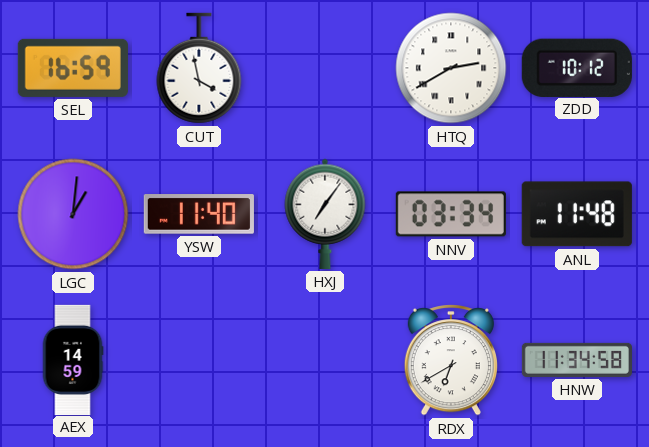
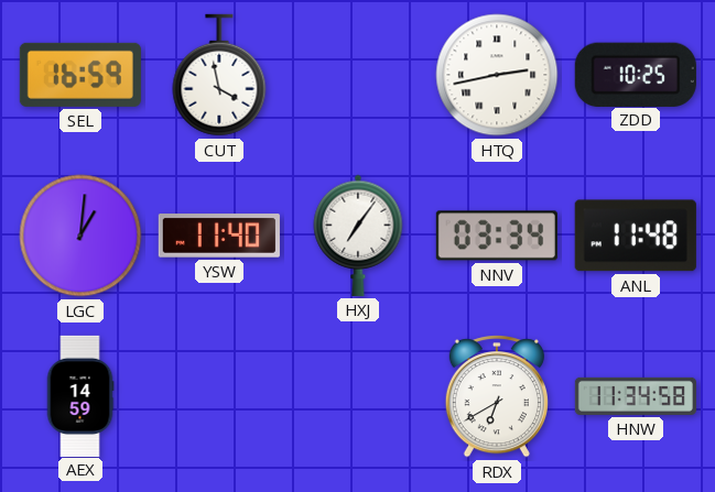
HTQ: 2:40 -> 2:43 (497, 75)
ZDD: 10:12 -> 10:25 (636, 74)
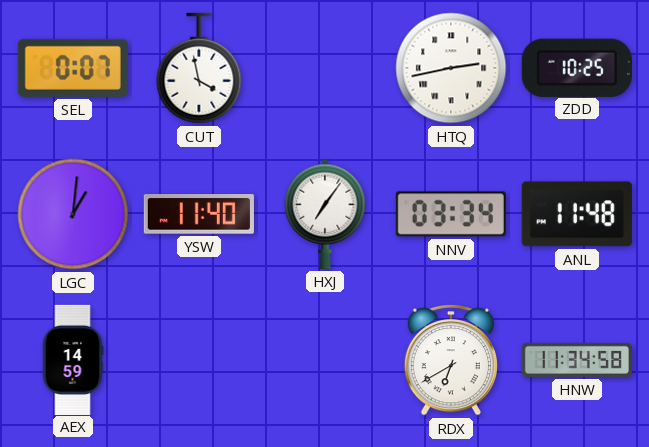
SEL: 16:59 -> 0:07 (73, 68)
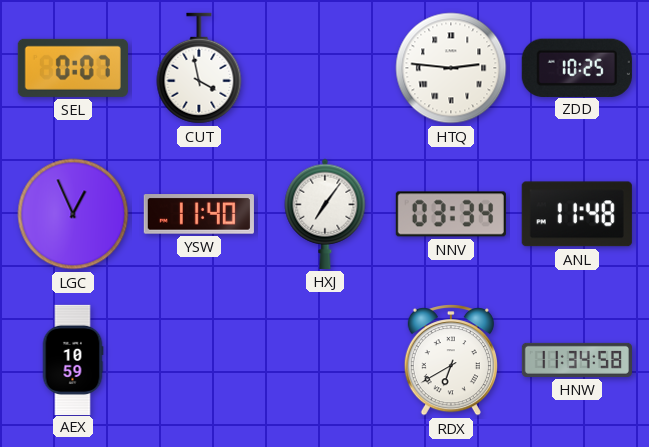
HTQ: 2:43 -> 2:46 (451, 68)
LGC: 1:01 -> 12:56 (73, 214)
AEX: 14:59 -> 10:59 (73, 359)
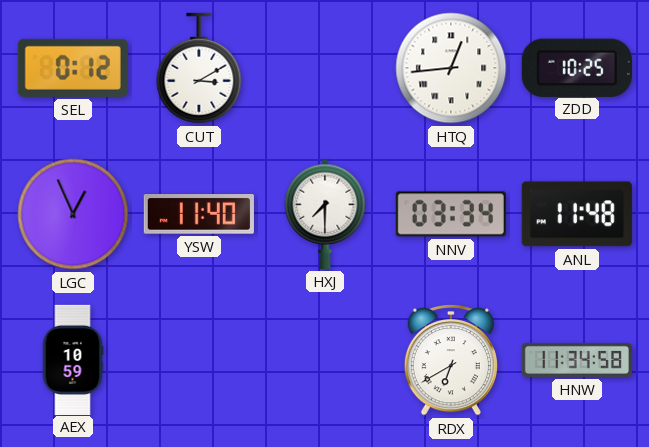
SEL: 0:07 -> 0:12 (73, 68)
CUT: 3:58 -> 3:10 (199, 68)
HTQ: 2:46 -> 12:44 (451, 68)
HXJ: 7:06 -> 7:30 (325, 214)
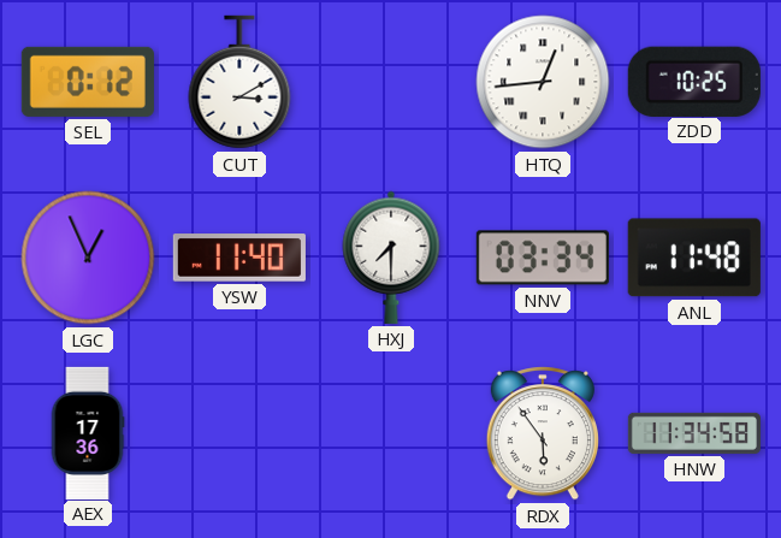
AEX: 10:59 -> 17:36 (88, 432)
RDX: 6:40 -> 5:54 (543, 434)
